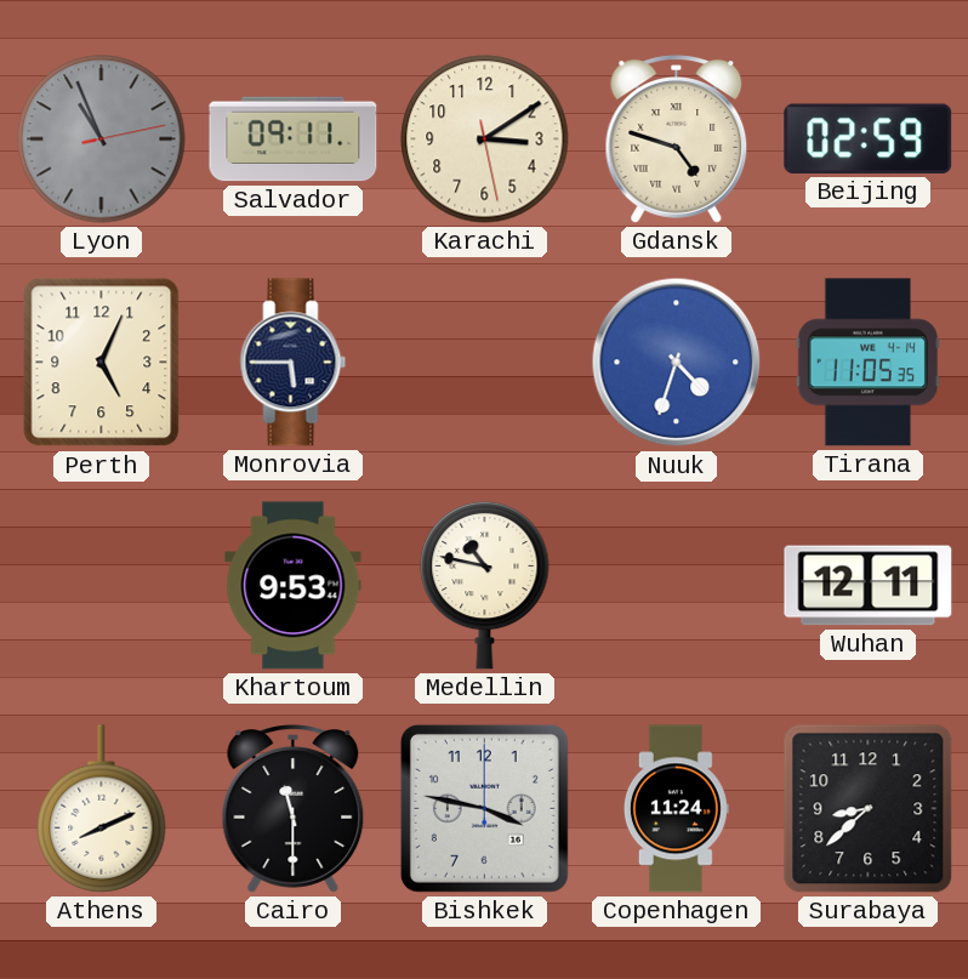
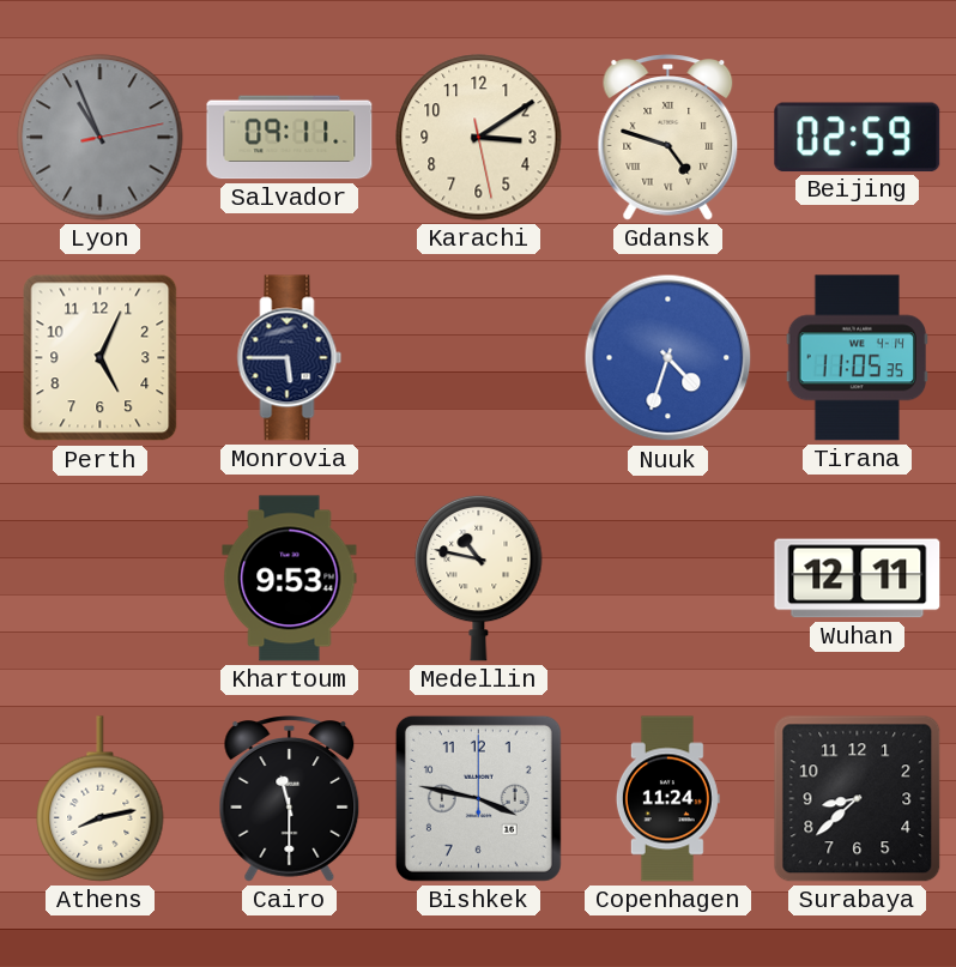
Athens: 8:11 -> 8:13 (101, 799)
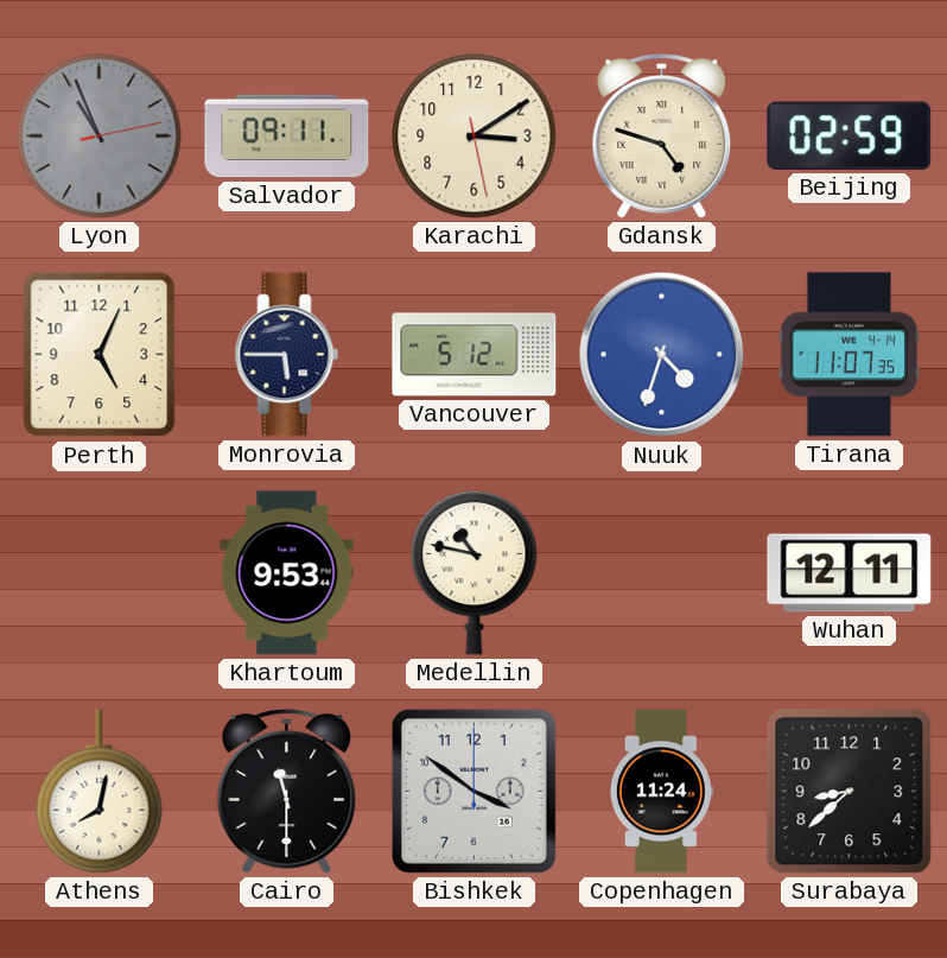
Vancouver: none -> 5:12 (475, 355)
Tirana: 11:05 -> 11:07 (849, 355)
Athens: 8:13 -> 8:02 (100, 792)
Bishkek: 3:47 -> 3:51 (474, 791)
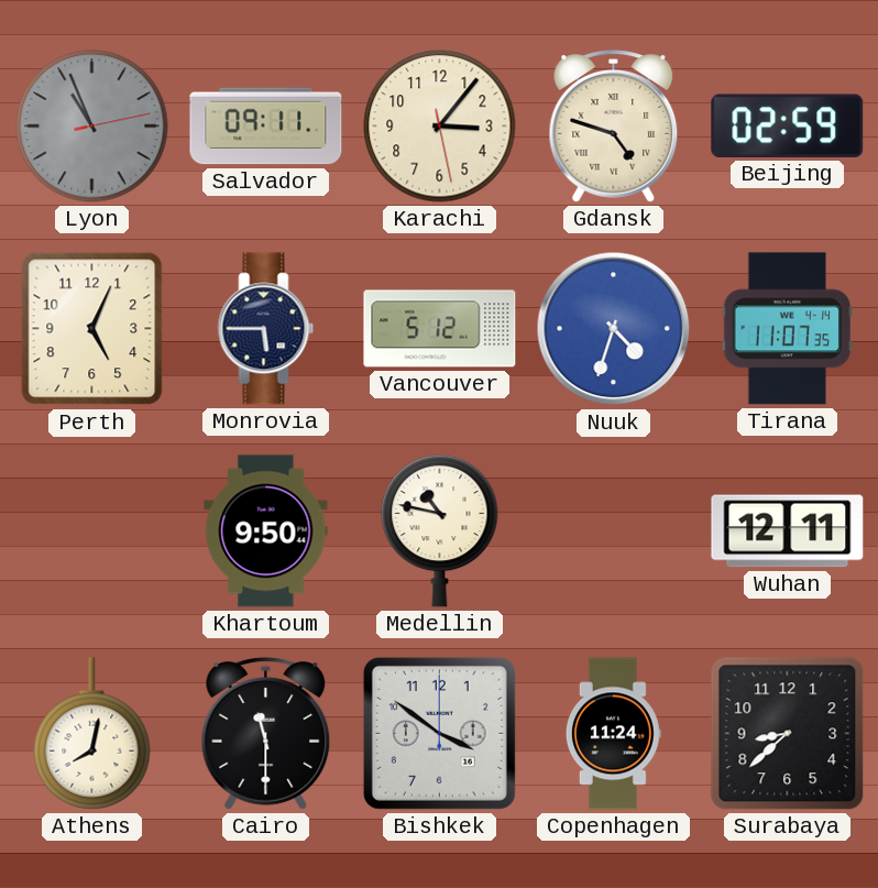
Karachi: 3:09 -> 3:06 (440, 127)
Khartoum: 9:53 -> 9:50 (266, 531)
